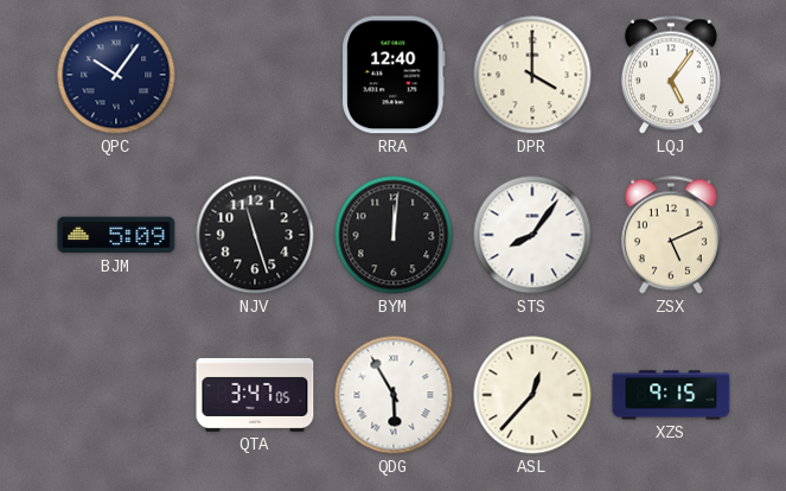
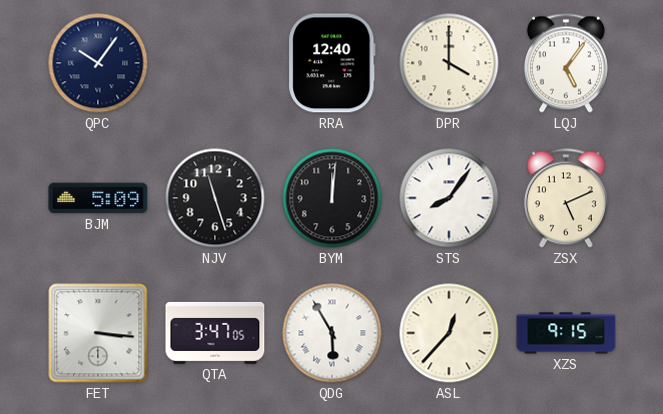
FET: none -> 3:16 (98, 333)
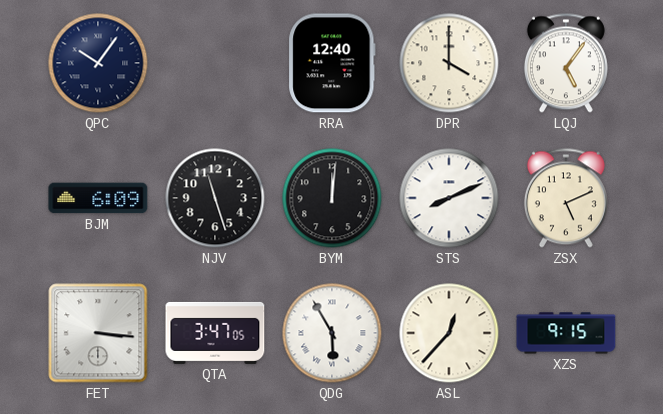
BJM: 5:09 -> 6:09 (98, 198)
STS: 8:06 -> 8:11 (449, 198)
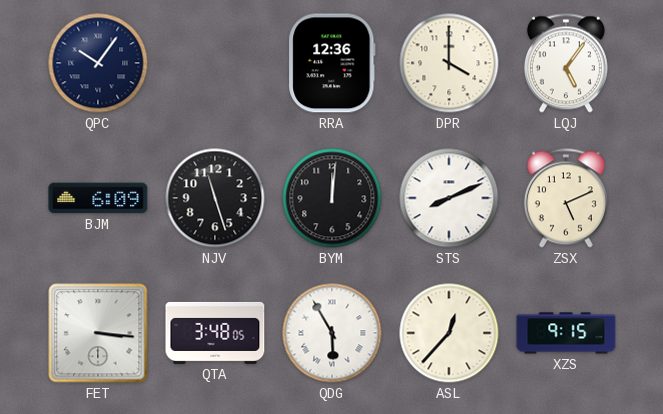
RRA: 12:40 -> 12:36 (332, 63)
QTA: 3:47 -> 3:48 (215, 333)
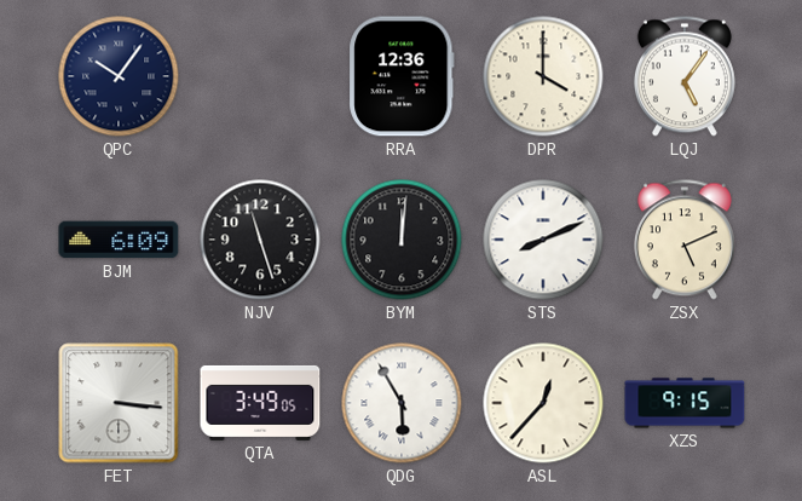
QTA: 3:48 -> 3:49 (260, 403)
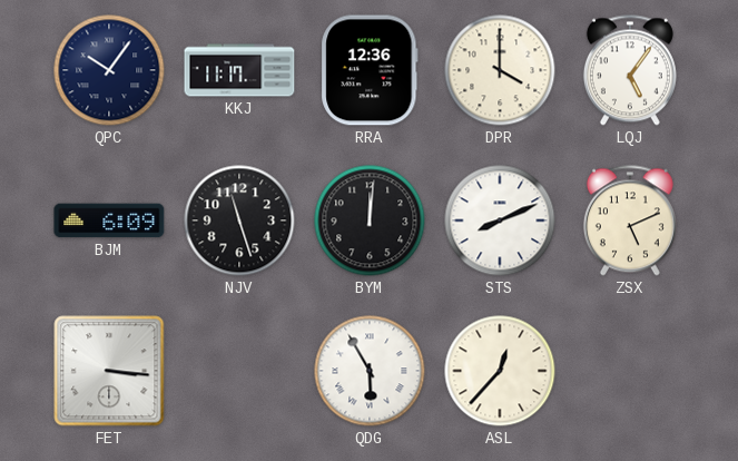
KKJ: none -> 11:17 (239, 70)
QTA: 3:49 -> none (260, 403)
XZS: 9:15 -> none (685, 403)
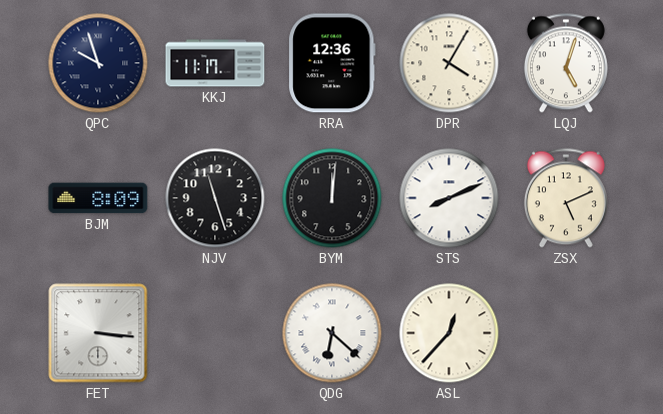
QPC: 10:06 -> 9:57 (98, 63)
DPR: 4:00 -> 4:05 (449, 63)
LQJ: 5:06 -> 5:03 (566, 63)
BJM: 6:09 -> 8:09 (98, 198)
QDG: 5:55 -> 6:22 (332, 333)
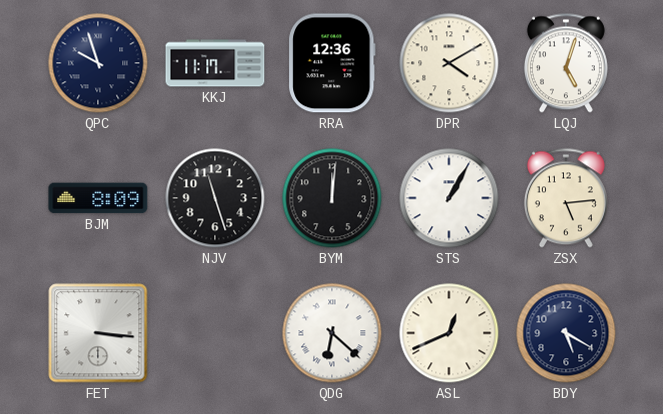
DPR: 4:05 -> 4:10 (449, 63)
STS: 8:11 -> 1:05 (449, 198)
ZSX: 5:11 -> 5:14 (566, 198)
ASL: 12:37 -> 12:41 (449, 333)
BDY: none -> 5:20 (566, 333)
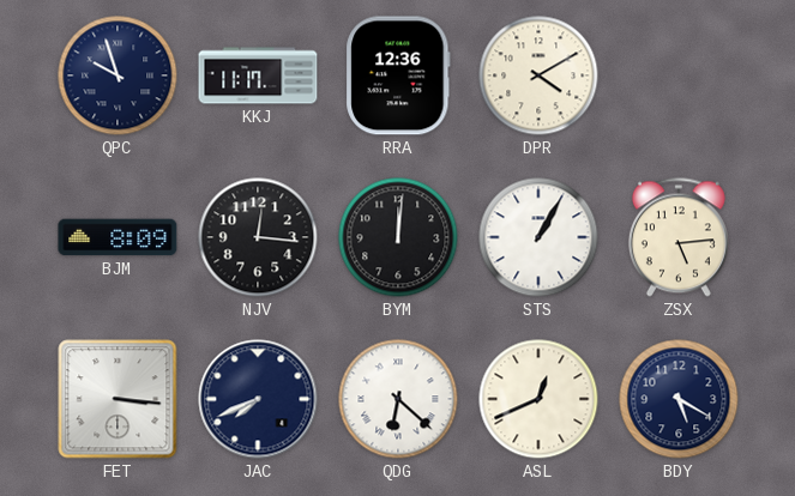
LQJ: 5:03 -> none (566, 63)
NJV: 11:27 -> 12:16 (258, 237)
JAC: none -> 7:41 (258, 399)
